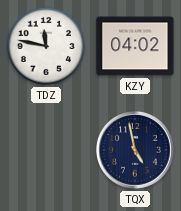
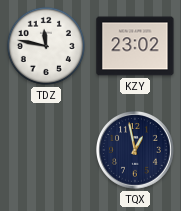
KZY: 04:02 -> 23:02 (135, 46)
TQX: 4:58 -> 12:58 (135, 150)
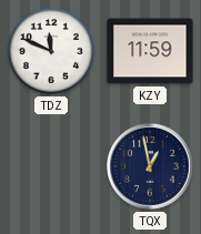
TDZ: 11:47 -> 11:49 (51, 51)
KZY: 23:02 -> 11:59 (150, 51)
